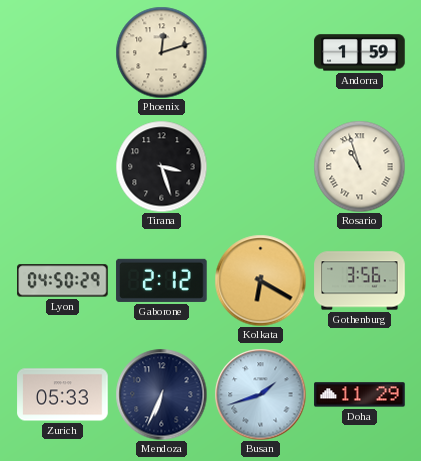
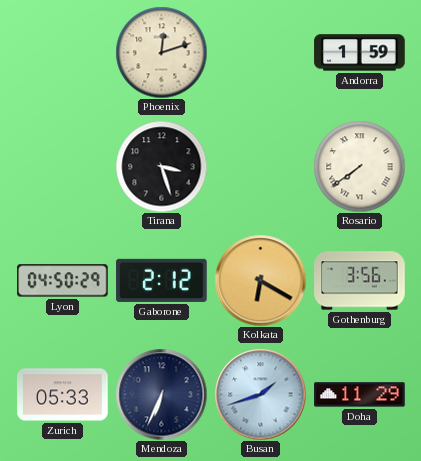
Rosario: 10:57 -> 7:39 (359, 166)
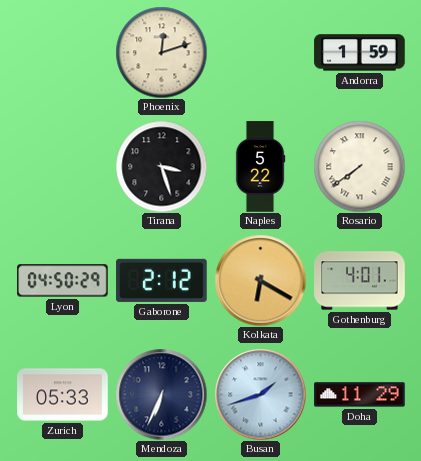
Naples: none -> 5:22 (260, 167)
Gothenburg: 3:56 -> 4:01 (360, 281)
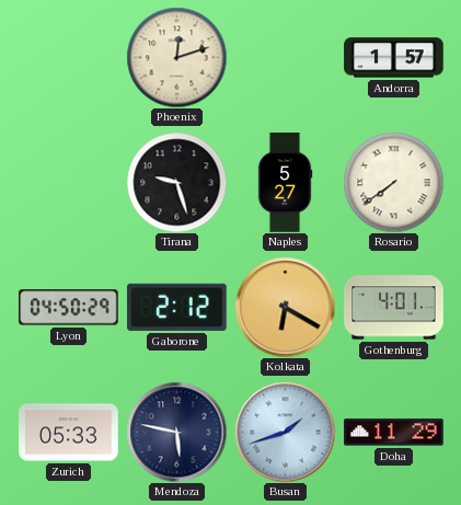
Andorra: 1:59 -> 1:57 (394, 58)
Tirana: 3:27 -> 9:27 (176, 182)
Naples: 5:22 -> 5:27 (285, 183)
Mendoza: 6:34 -> 5:47 (176, 432)
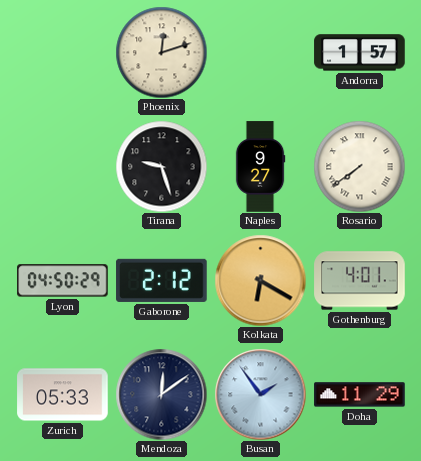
Naples: 5:27 -> 9:27 (260, 167)
Mendoza: 5:47 -> 12:09 (161, 394)
Busan: 1:42 -> 1:54 (260, 394)
